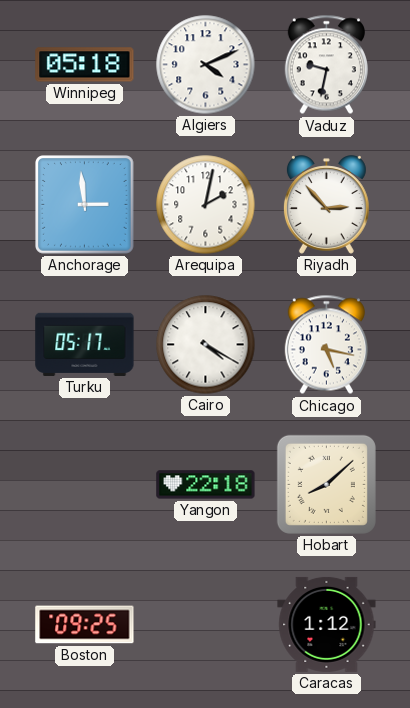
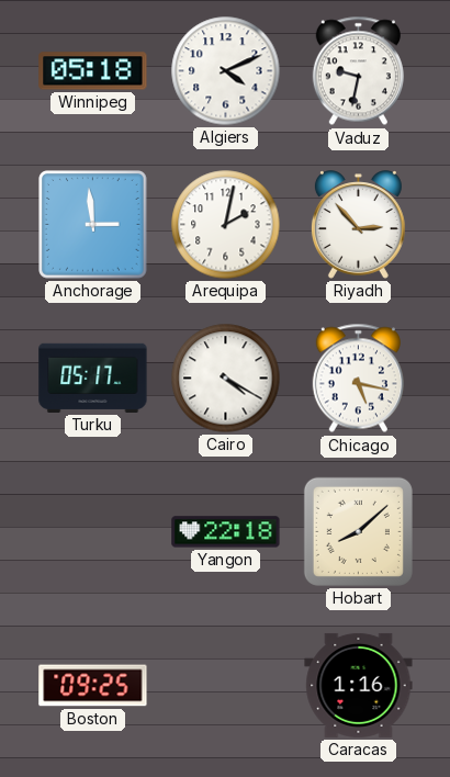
Caracas: 1:12 -> 1:16 (359, 685)
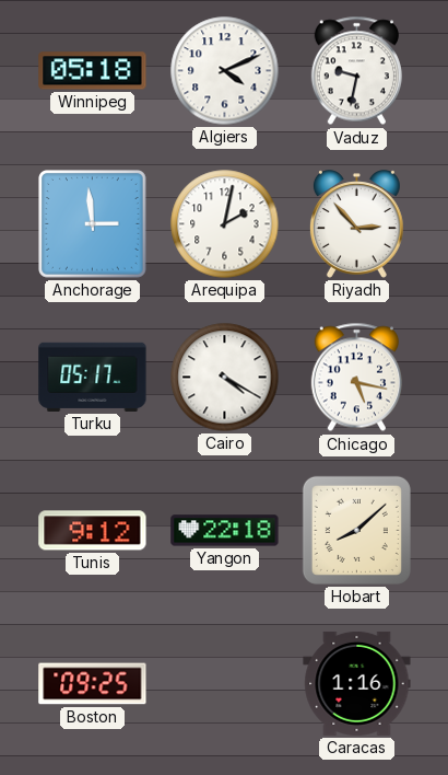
Tunis: none -> 9:12 (93, 531)
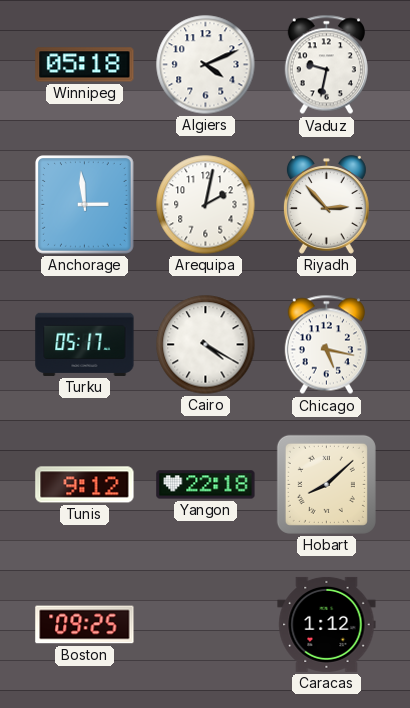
Caracas: 1:16 -> 1:12 (327, 624)
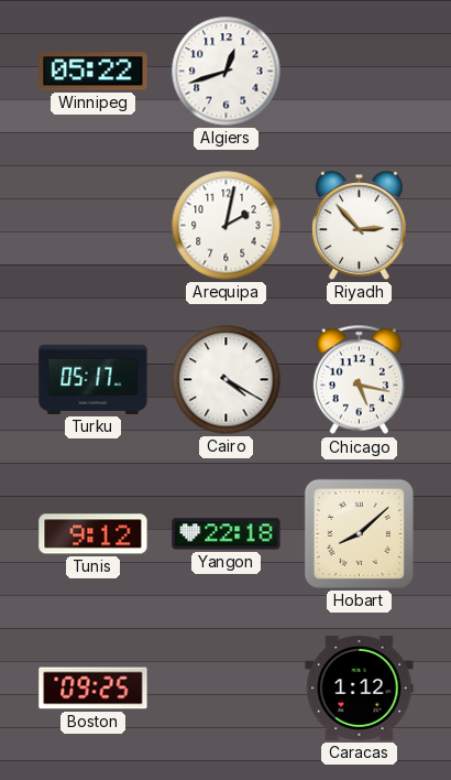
Winnipeg: 05:18 -> 05:22 (94, 72)
Algiers: 4:11 -> 12:42 (227, 72)
Vaduz: 9:32 -> none (326, 65)
Anchorage: 2:59 -> none (85, 205)
